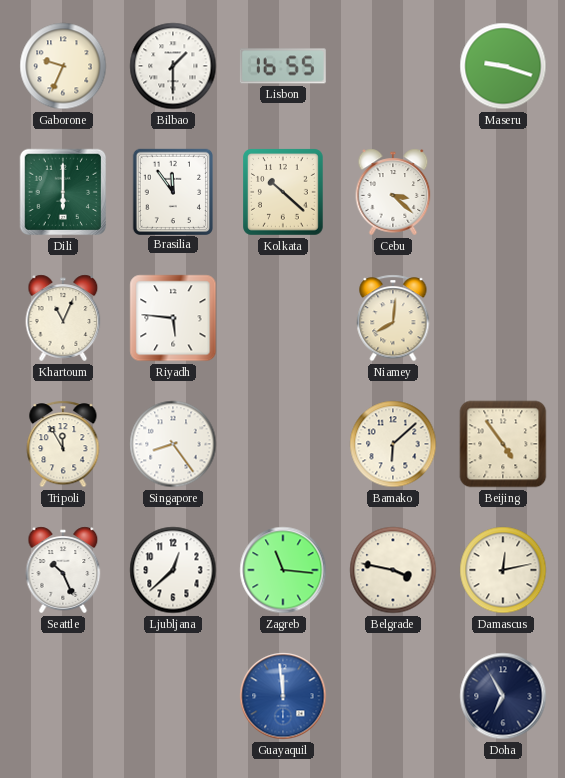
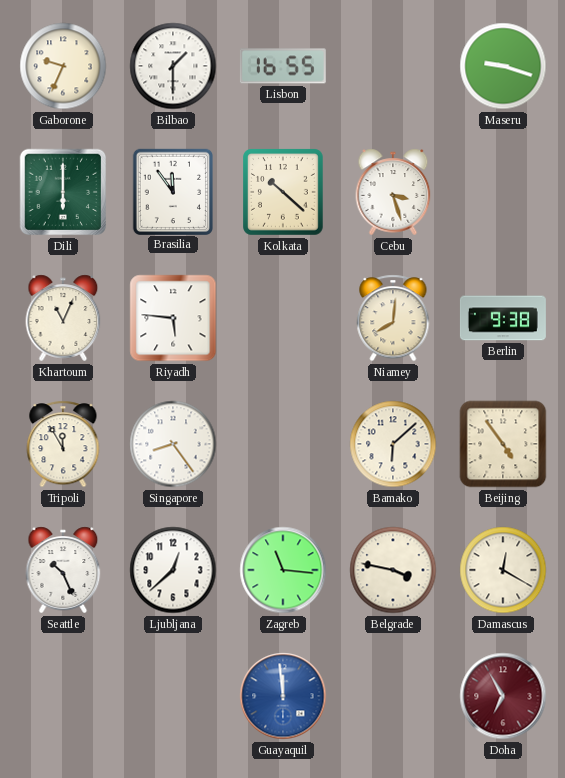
Cebu: 3:22 -> 3:27 (393, 192)
Berlin: none -> 9:38 (503, 318)
Damascus: 12:13 -> 12:20 (503, 570)
Doha dial: navy -> burgundy (503, 696)
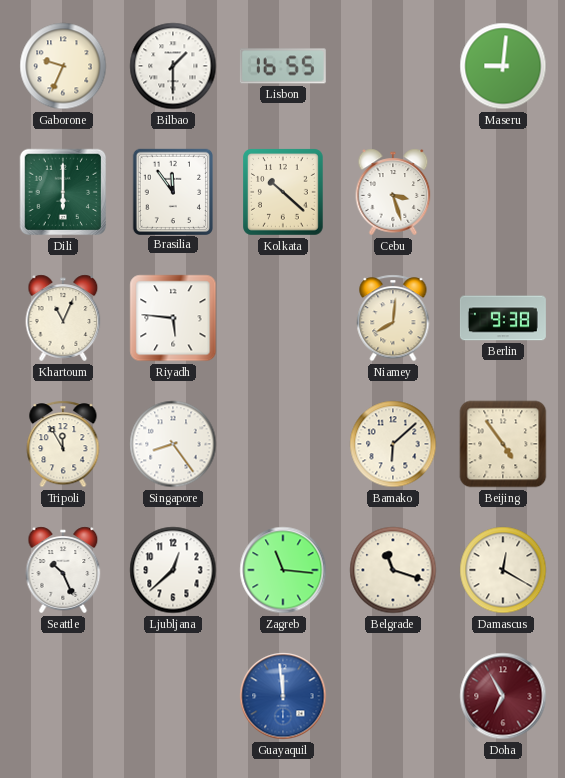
Maseru: 9:18 -> 9:01 (503, 66)
Belgrade: 3:47 -> 11:18 (393, 570)
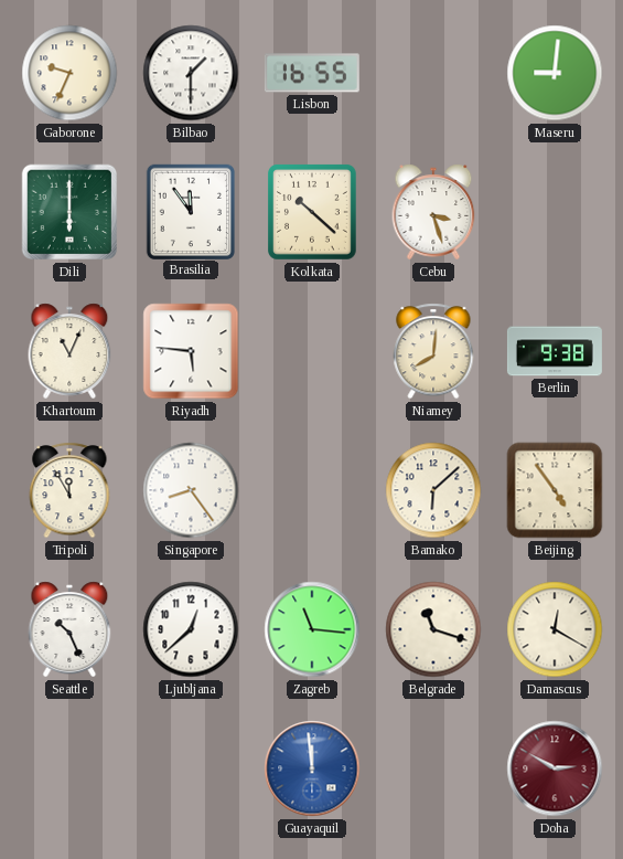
Doha: 6:55 -> 2:50 (555, 768)
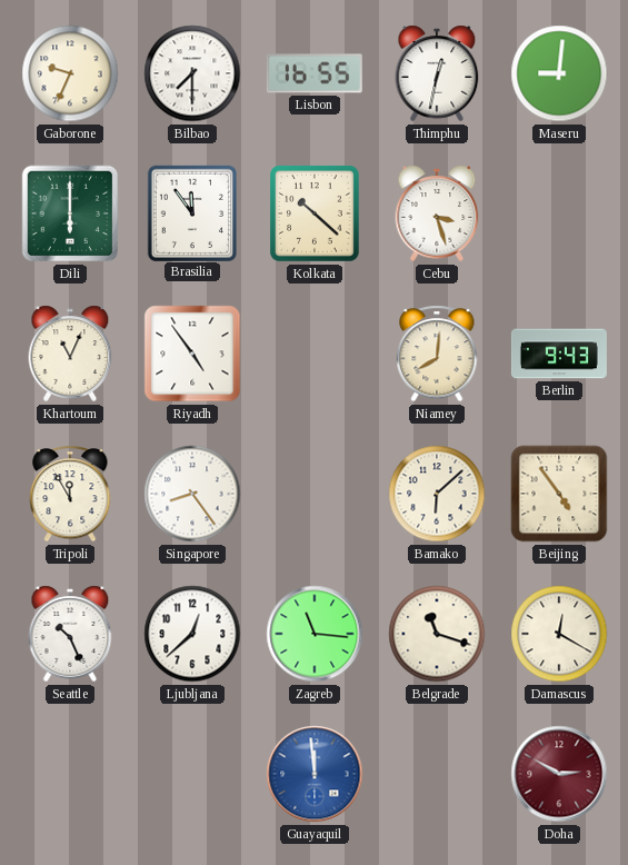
Bilbao: 1:30 -> 7:30 (192, 73)
Thimphu: none -> 12:32 (437, 73)
Riyadh: 5:46 -> 4:54 (192, 354)
Berlin: 9:38 -> 9:43 (559, 354)
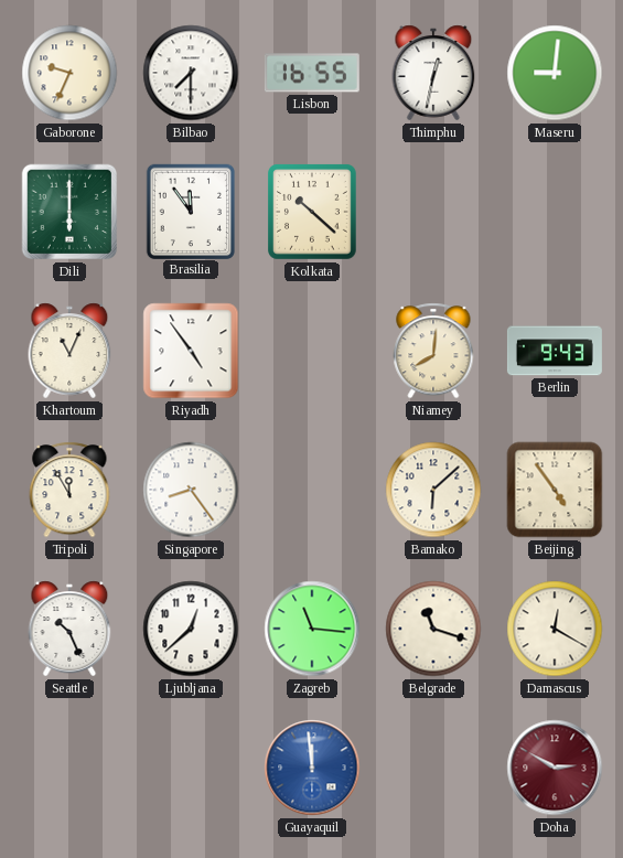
Cebu: 3:27 -> none (437, 213)
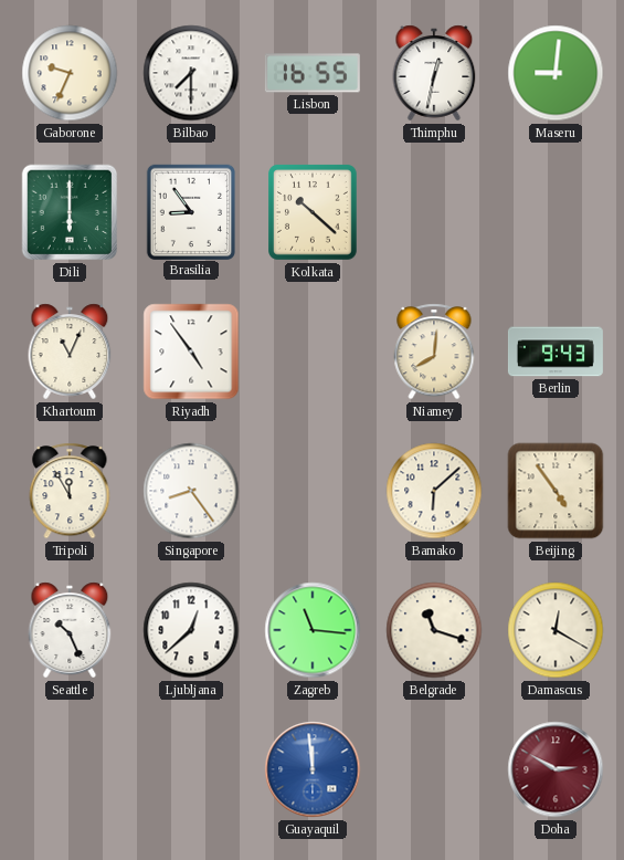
Brasilia: 11:54 -> 8:54 (190, 211)
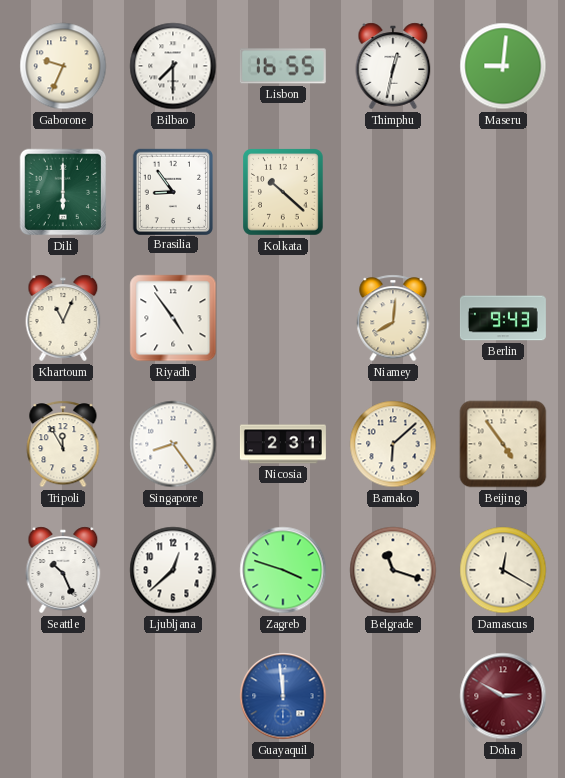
Nicosia: none -> 2:31 (283, 444)
Zagreb: 11:16 -> 3:48 (283, 570)
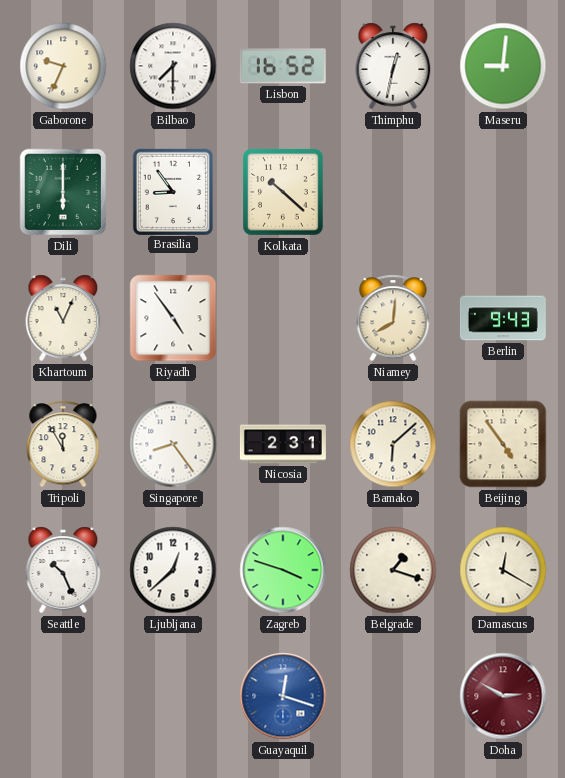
Lisbon: 16:55 -> 16:52 (283, 66)
Belgrade: 11:18 -> 1:18 (393, 570)
Guayaquil: 11:59 -> 12:18 (283, 696)
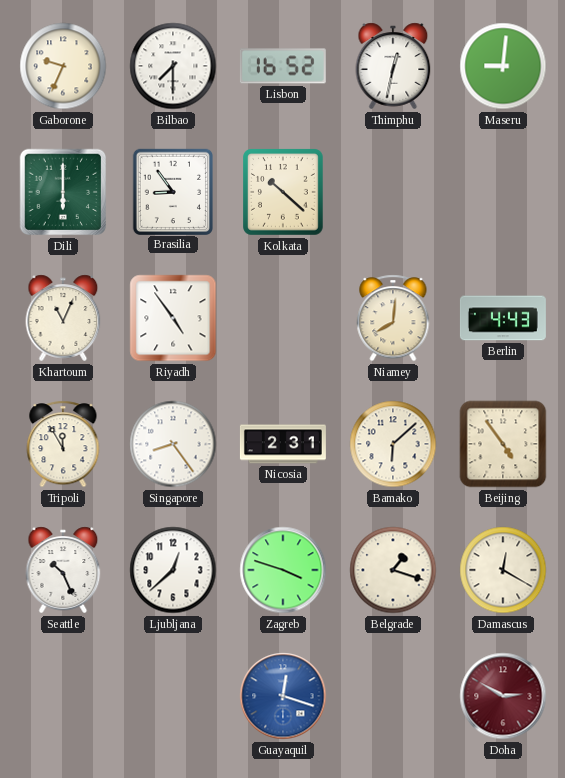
Berlin: 9:43 -> 4:43 (503, 318)
